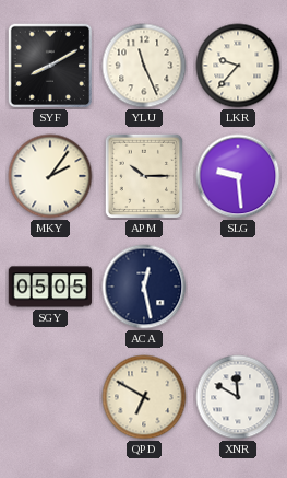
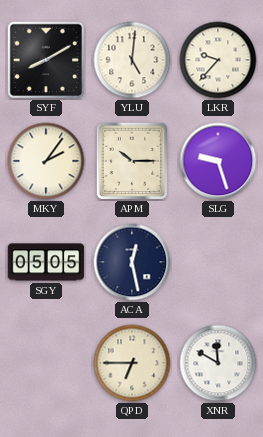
YLU: 11:26 -> 5:01 (132, 60)
SLG: 9:29 -> 9:27 (218, 161)
QPD: 6:50 -> 6:45 (132, 363)
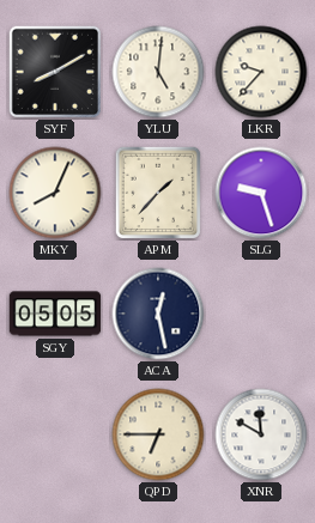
MKY: 2:06 -> 8:04 (55, 193)
APM: 10:15 -> 1:37 (158, 193)
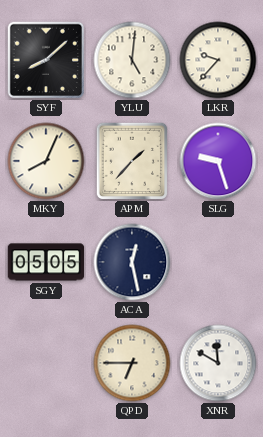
SYF: 8:10 -> 8:08 (46, 60)
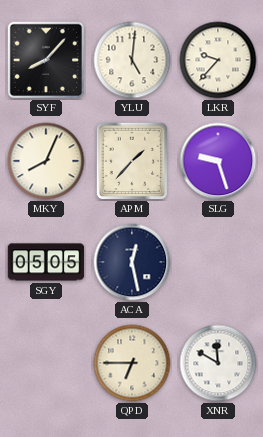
SYF: 8:08 -> 8:07 (46, 60)
